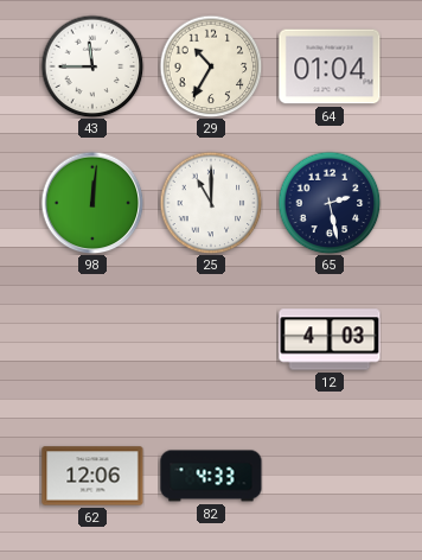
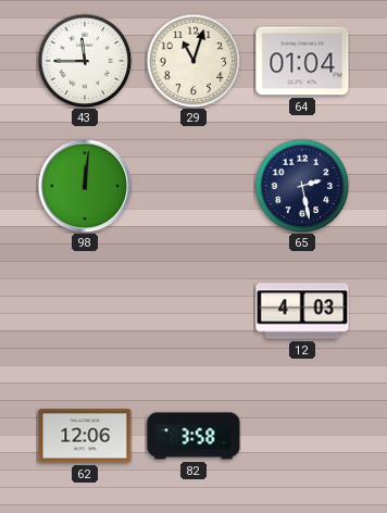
29: 10:35 -> 11:03 (193, 61)
25: 11:00 -> none (211, 203)
82: 4:33 -> 3:58 (193, 436)
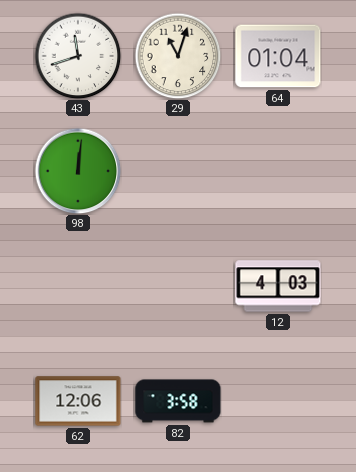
43: 11:45 -> 11:42 (78, 56)
65: 2:28 -> none (302, 186)
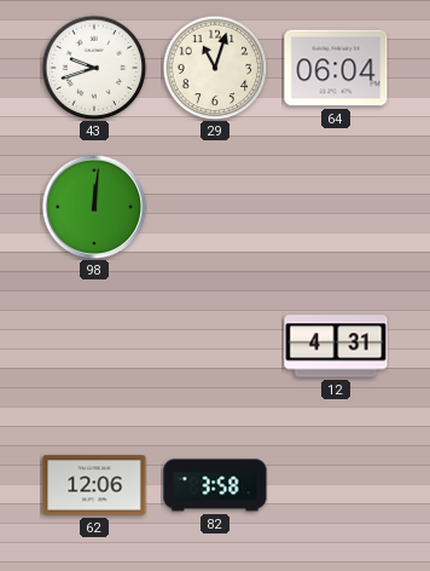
43: 11:42 -> 9:42 (94, 68)
64: 01:04 -> 06:04 (336, 68)
12: 4:03 -> 4:31 (336, 346)
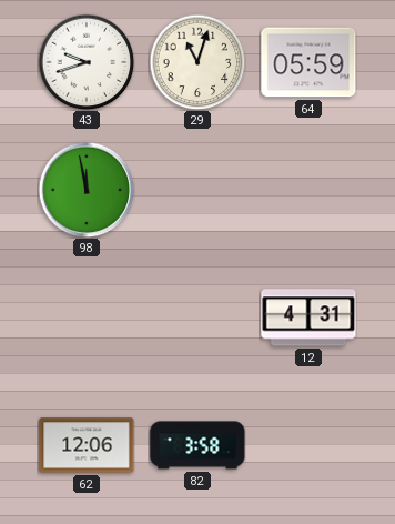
64: 06:04 -> 05:59 (308, 62)
98: 12:01 -> 11:58 (87, 190)
